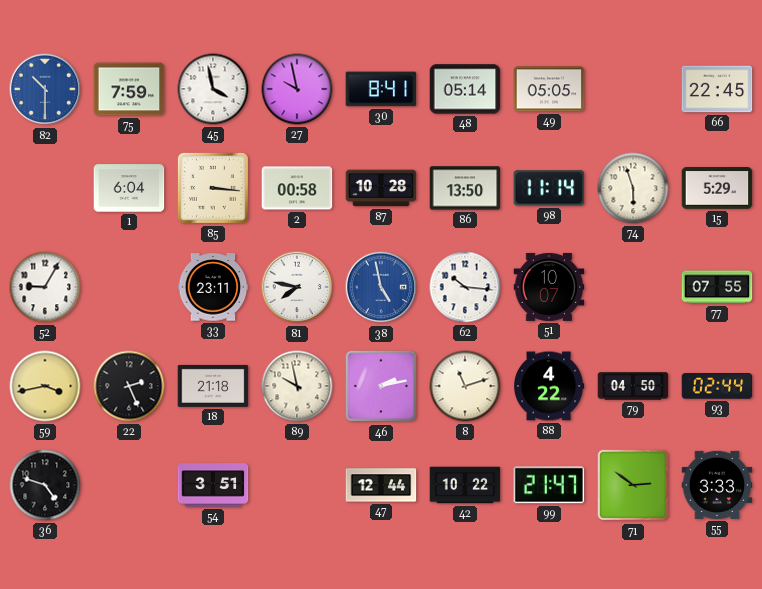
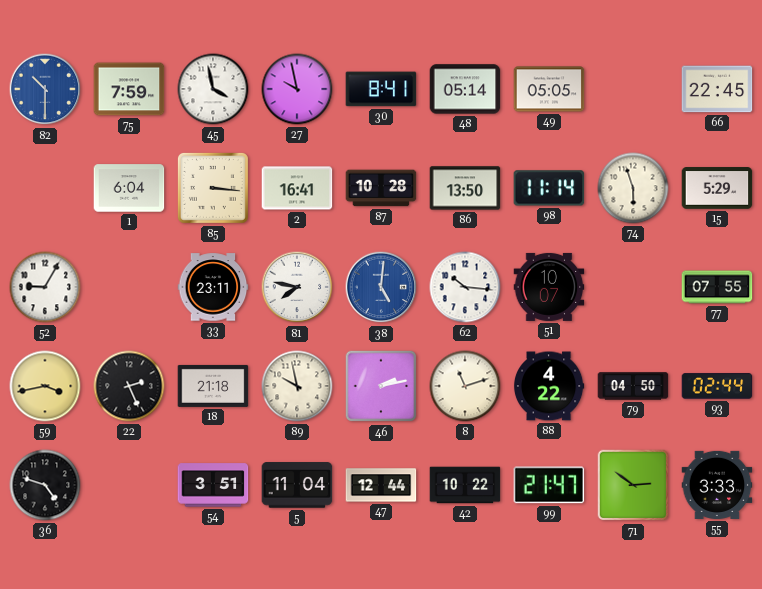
2: 00:58 -> 16:41 (297, 188)
38: 4:58 -> 5:01 (381, 287)
5: none -> 11:04 (297, 485)
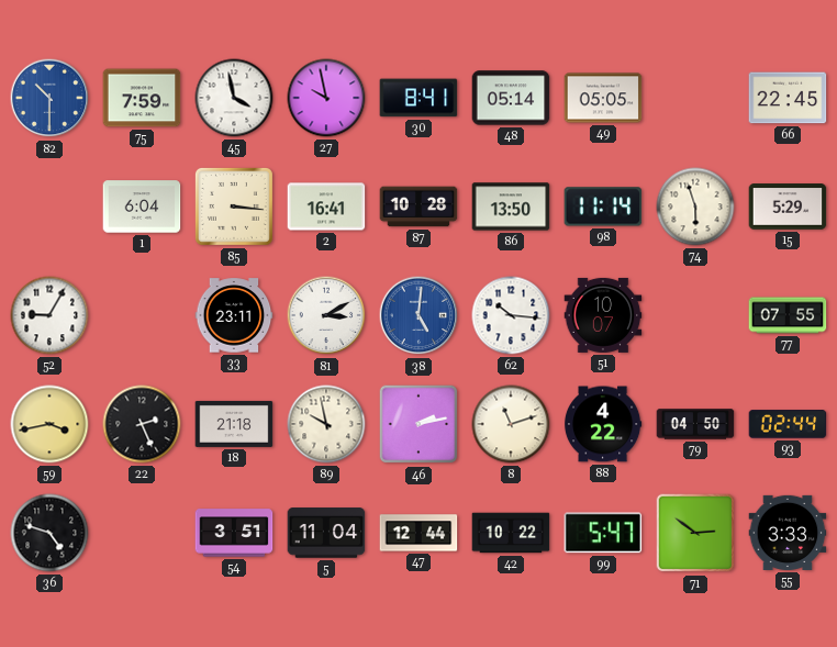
81: 7:47 -> 3:10 (326, 315)
99: 21:47 -> 5:47 (603, 533)
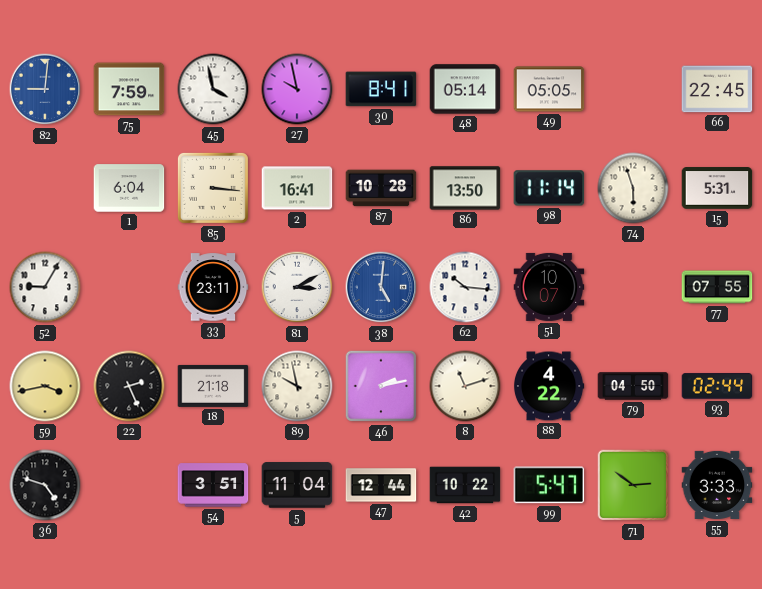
82: 10:30 -> 9:01 (45, 89)
15: 5:29 -> 5:31 (717, 188)
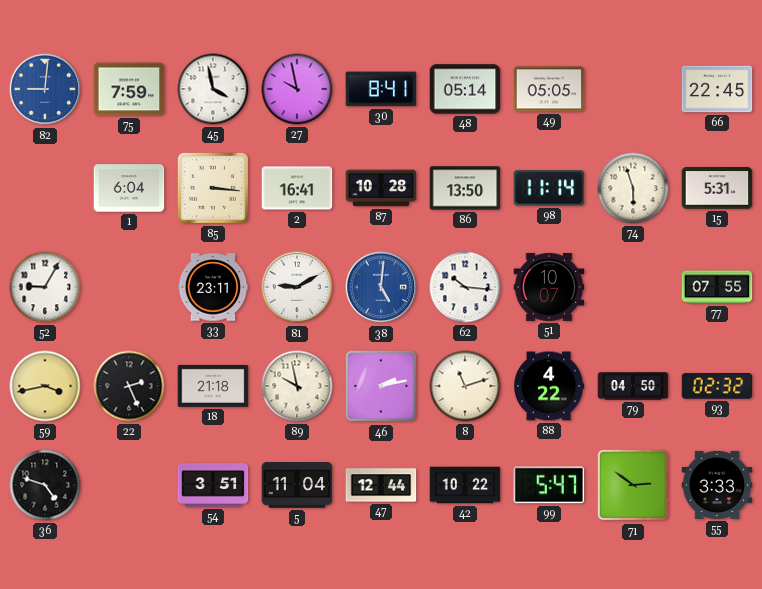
81: 3:10 -> 9:10 (297, 287)
93: 02:44 -> 02:32 (717, 386)
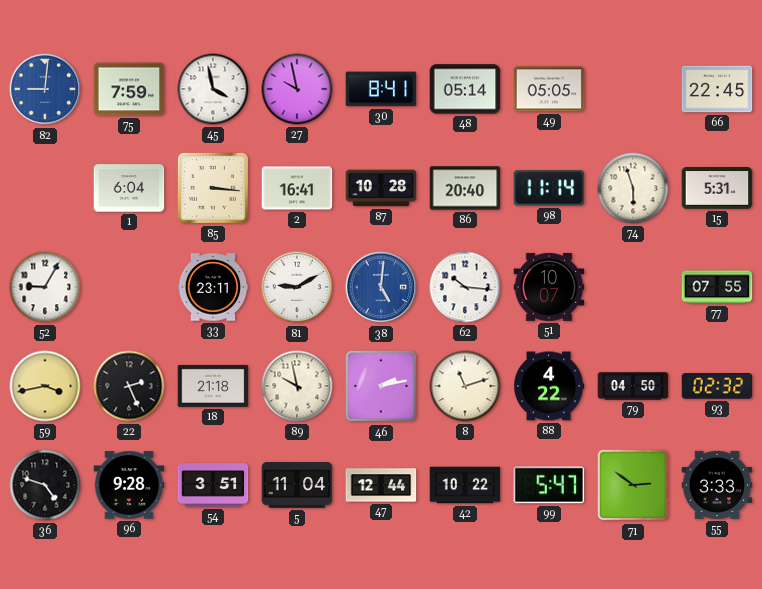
86: 13:50 -> 20:40 (465, 188)
96: none -> 9:28 (129, 485)
